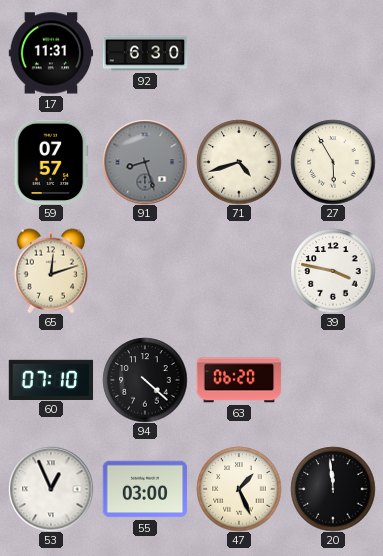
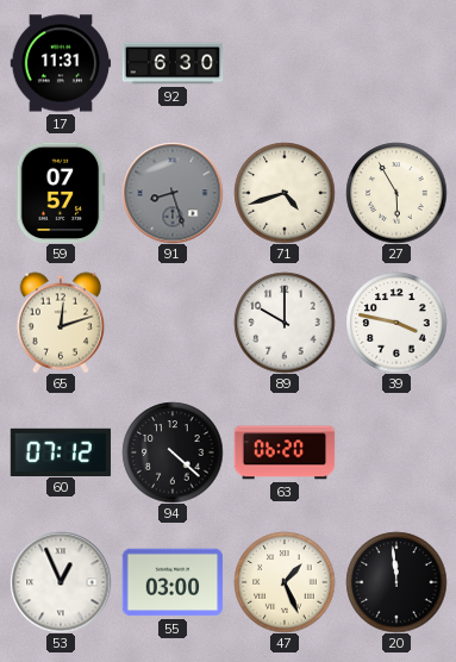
89: none -> 10:00 (285, 323)
60: 07:10 -> 07:12 (61, 451)
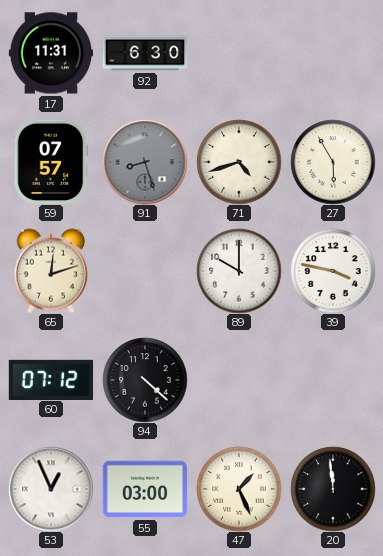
63: 06:20 -> none (285, 452)
